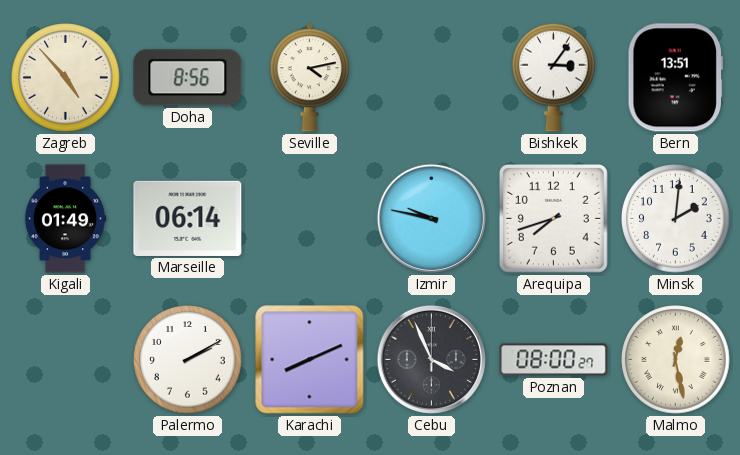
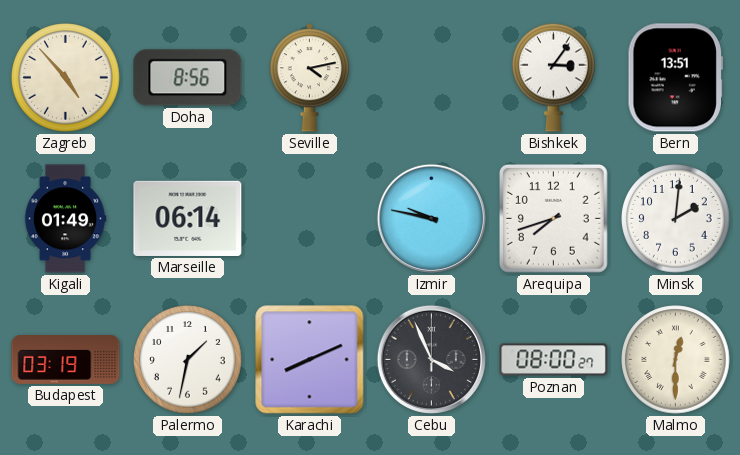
Budapest: none -> 03:19 (66, 359)
Palermo: 2:10 -> 1:32 (188, 360)
Malmo: 12:28 -> 12:30 (676, 360)
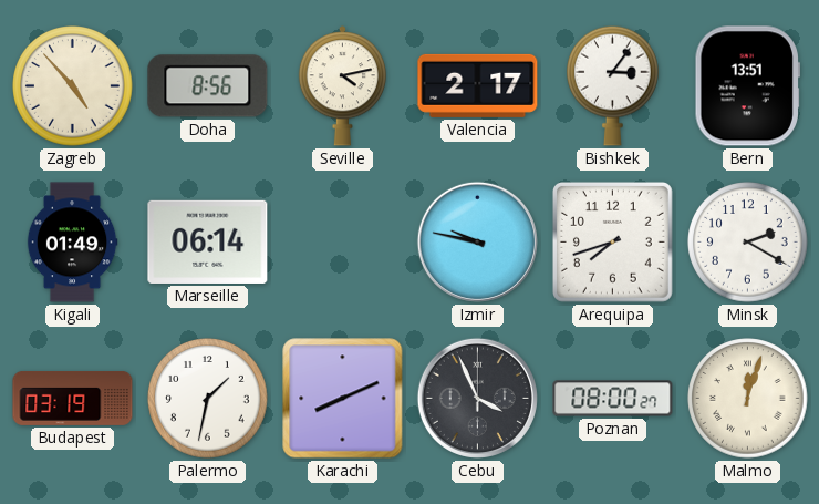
Valencia: none -> 2:17 (478, 85)
Minsk: 2:01 -> 2:20 (748, 243)
Malmo: 12:30 -> 12:03 (748, 399)
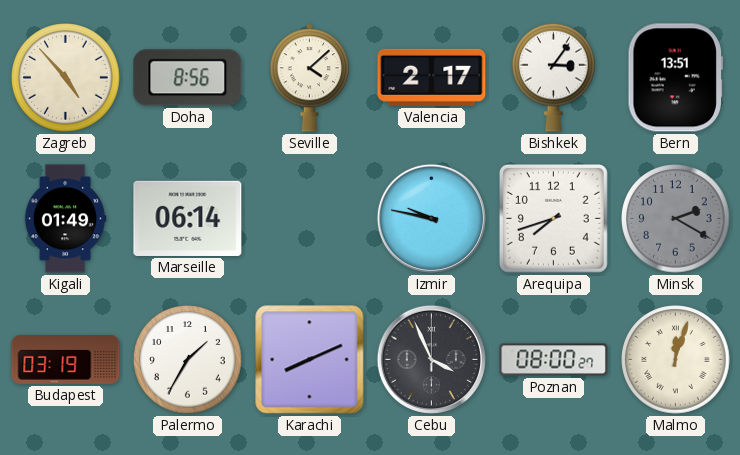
Seville: 4:13 -> 4:08 (309, 78)
Minsk dial: white -> grey (676, 219)
Palermo: 1:32 -> 1:35 (188, 360)
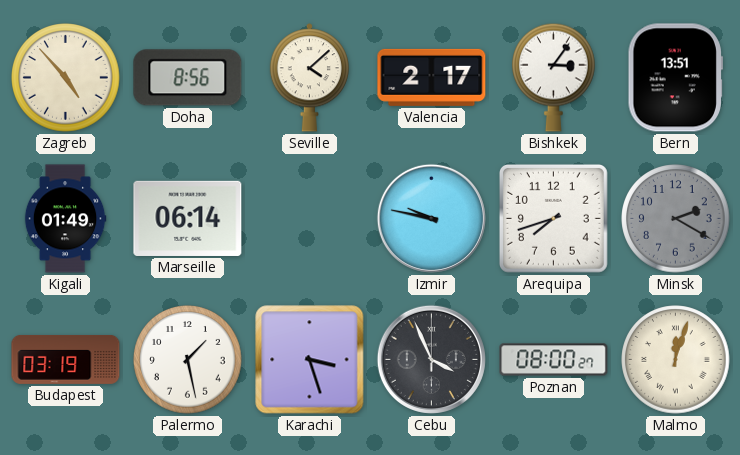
Palermo: 1:35 -> 1:28 (188, 360)
Karachi: 8:11 -> 3:27 (310, 360)
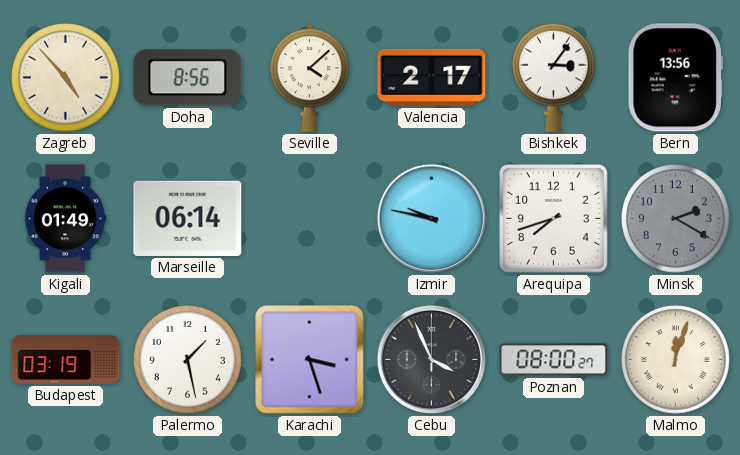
Bern: 13:51 -> 13:56 (675, 78)
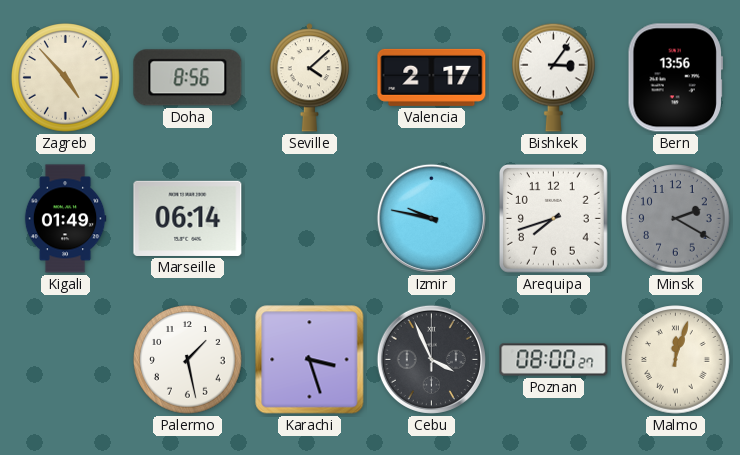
Budapest: 03:19 -> none (66, 359)
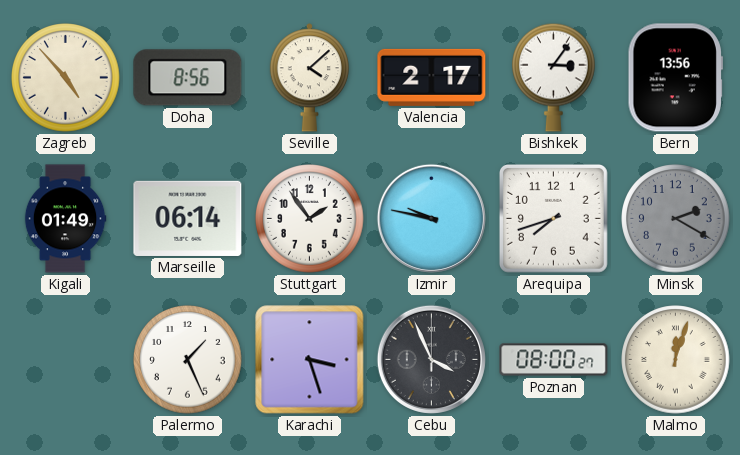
Stuttgart: none -> 1:54 (310, 219)
Palermo: 1:28 -> 1:26 (188, 360)
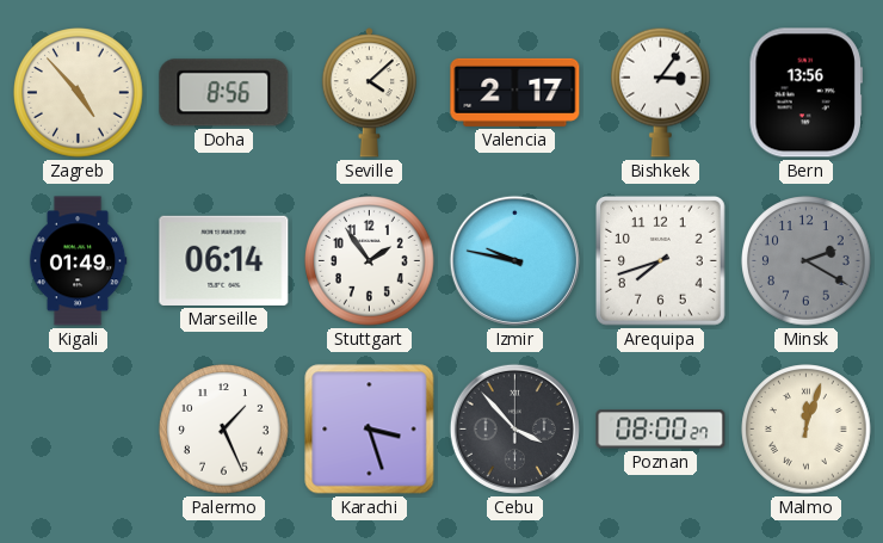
Cebu: 3:56 -> 3:53 (514, 428)
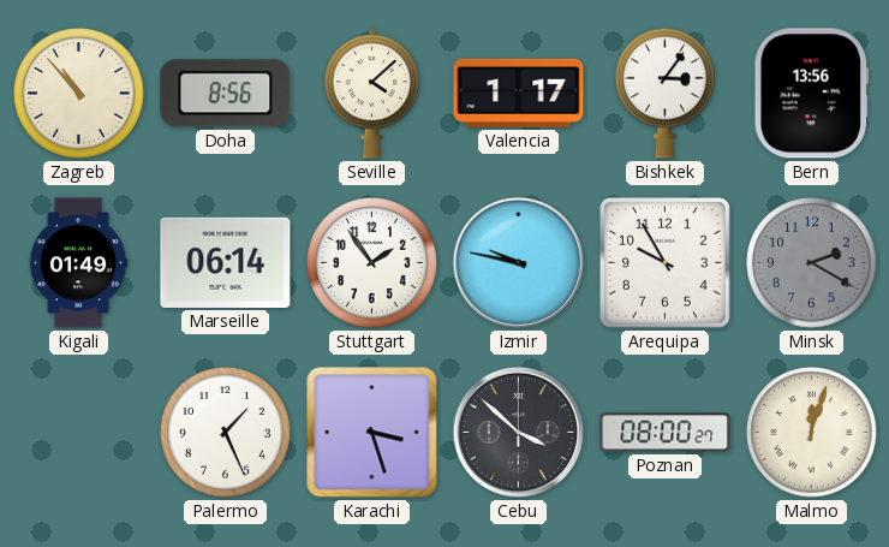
Zagreb: 4:53 -> 10:53 (79, 94)
Valencia: 2:17 -> 1:17 (519, 93)
Arequipa: 7:42 -> 9:55 (664, 262)
Cebu: 3:53 -> 3:52 (518, 432)
